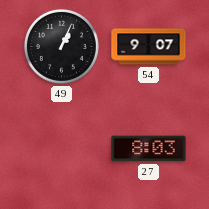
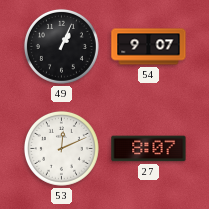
53: none -> 12:11 (61, 148)
27: 8:03 -> 8:07 (149, 149)
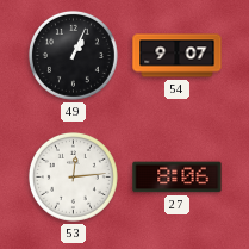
53: 12:11 -> 12:14 (73, 176)
27: 8:07 -> 8:06 (178, 178)
